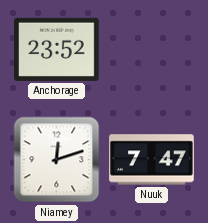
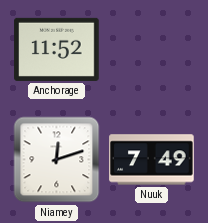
Anchorage: 23:52 -> 11:52 (57, 49)
Nuuk: 7:47 -> 7:49 (152, 160)
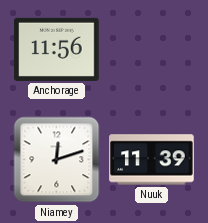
Anchorage: 11:52 -> 11:56 (57, 49)
Nuuk: 7:49 -> 11:39 (152, 160)
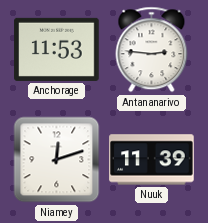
Anchorage: 11:56 -> 11:53 (57, 49)
Antananarivo: none -> 2:46 (152, 50)
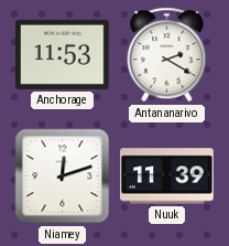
Antananarivo: 2:46 -> 2:20 (167, 55)
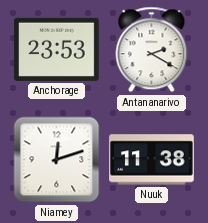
Anchorage: 11:53 -> 23:53 (57, 49)
Nuuk: 11:39 -> 11:38 (152, 160)
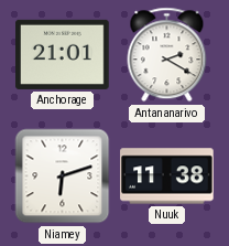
Anchorage: 23:53 -> 21:01 (63, 54)
Niamey: 12:12 -> 6:12 (63, 177)
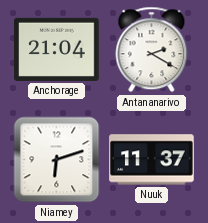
Anchorage: 21:01 -> 21:04 (57, 49)
Nuuk: 11:38 -> 11:37 (152, 160)
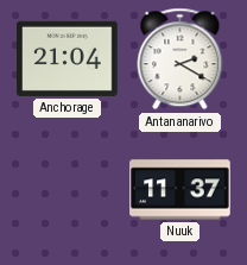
Niamey: 6:12 -> none (57, 160)
